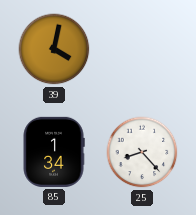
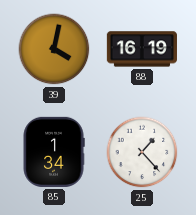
88: none -> 16:19 (142, 49)
25: 8:23 -> 1:23 (142, 152)
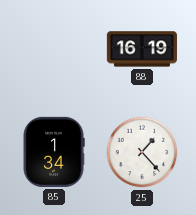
39: 4:02 -> none (54, 49)
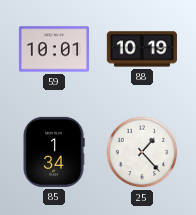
59: none -> 10:01 (54, 49)
88: 16:19 -> 10:19 (142, 49)
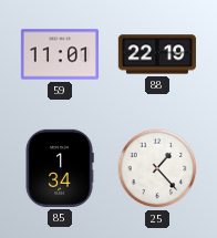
59: 10:01 -> 11:01 (60, 54)
88: 10:19 -> 22:19 (157, 54)
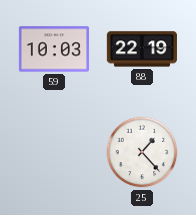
59: 11:01 -> 10:03 (54, 49)
85: 1:34 -> none (60, 168)
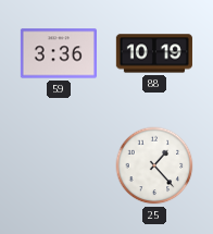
59: 10:03 -> 3:36 (59, 53)
88: 22:19 -> 10:19 (154, 53)
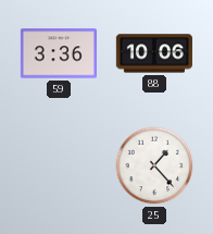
88: 10:19 -> 10:06 (154, 53)
